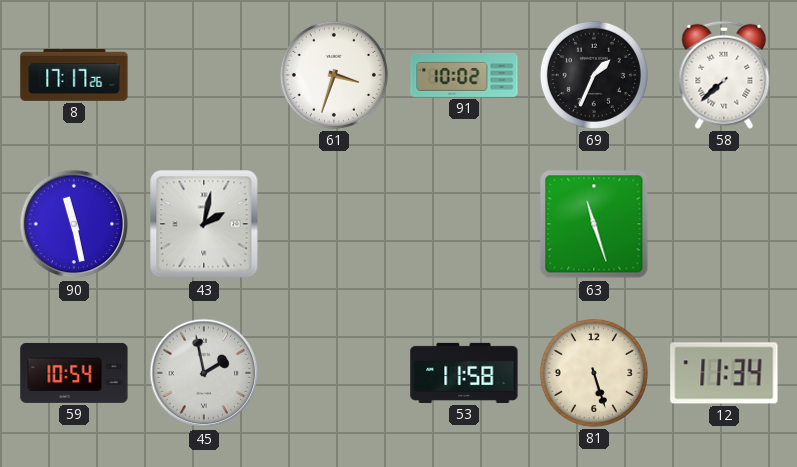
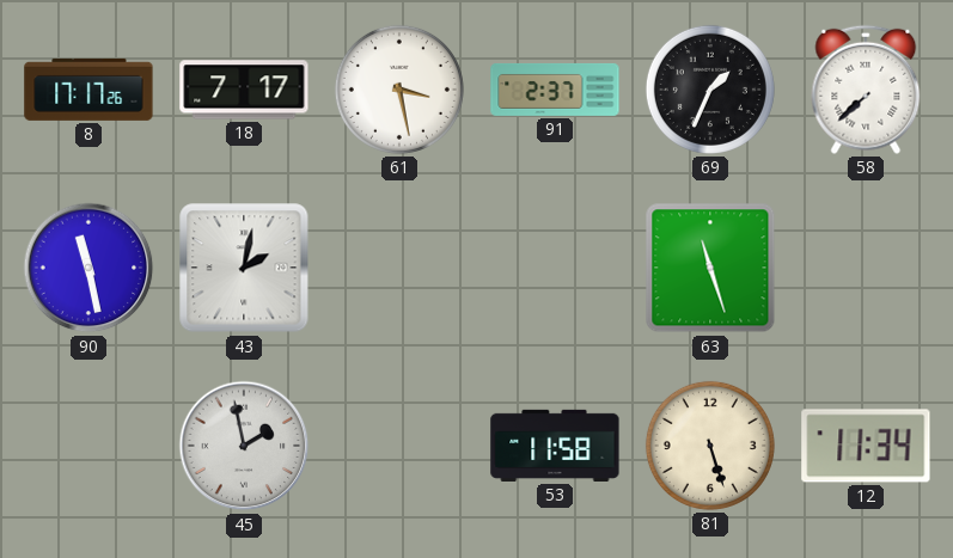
18: none -> 7:17 (244, 90)
61: 3:33 -> 3:28 (399, 90)
91: 10:02 -> 2:37 (555, 90)
59: 10:54 -> none (74, 373)
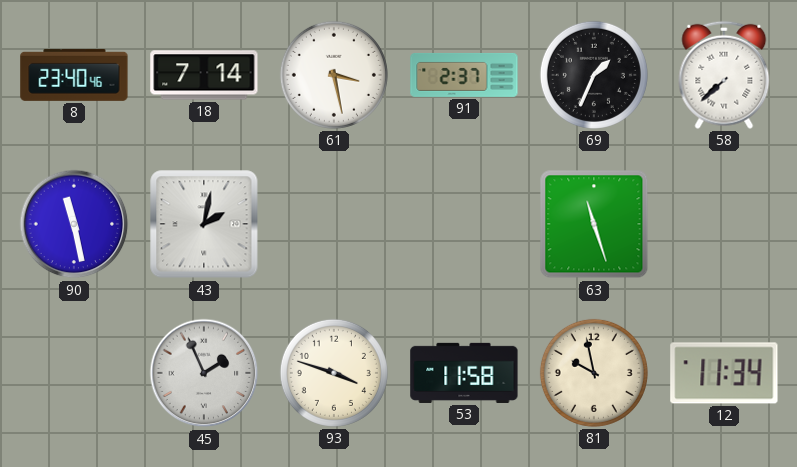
8: 17:17 -> 23:40 (74, 75)
18: 7:17 -> 7:14 (204, 75)
45: 1:58 -> 1:56 (204, 373)
93: none -> 3:48 (334, 373)
81: 5:27 -> 9:58 (594, 373)
